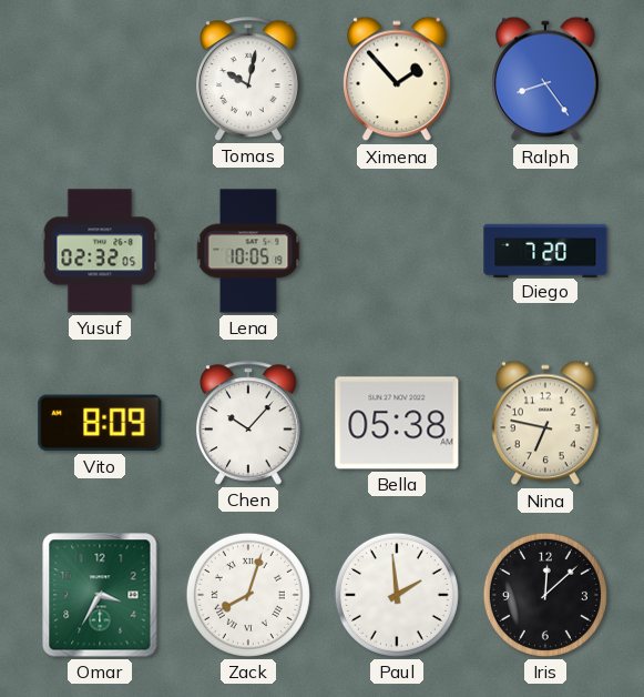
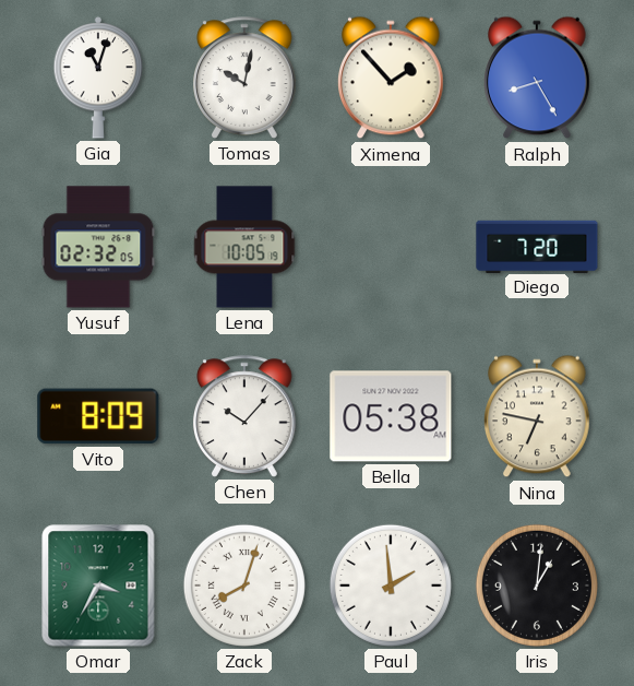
Gia: none -> 11:03 (98, 79)
Ralph: 8:24 -> 8:25 (538, 78)
Iris: 12:08 -> 1:01 (537, 586)
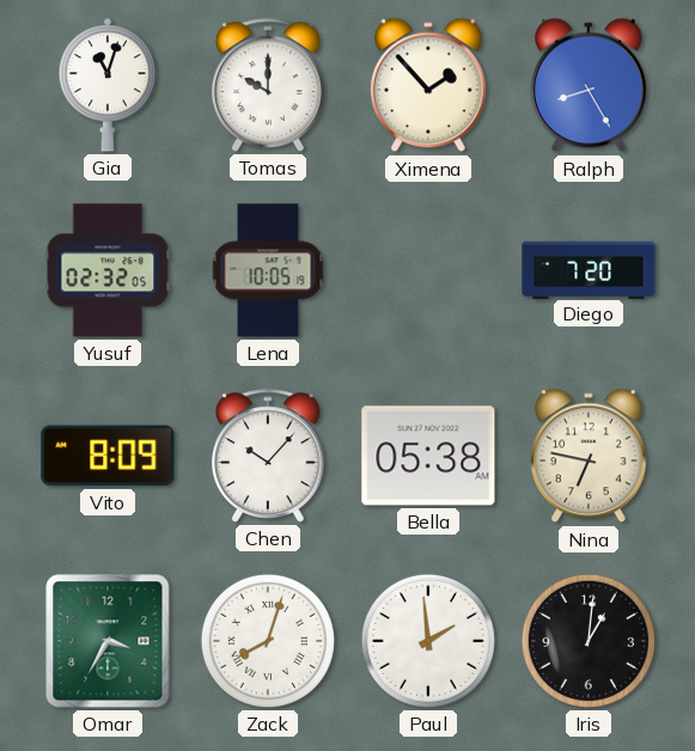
Tomas: 10:02 -> 10:00 (269, 85)
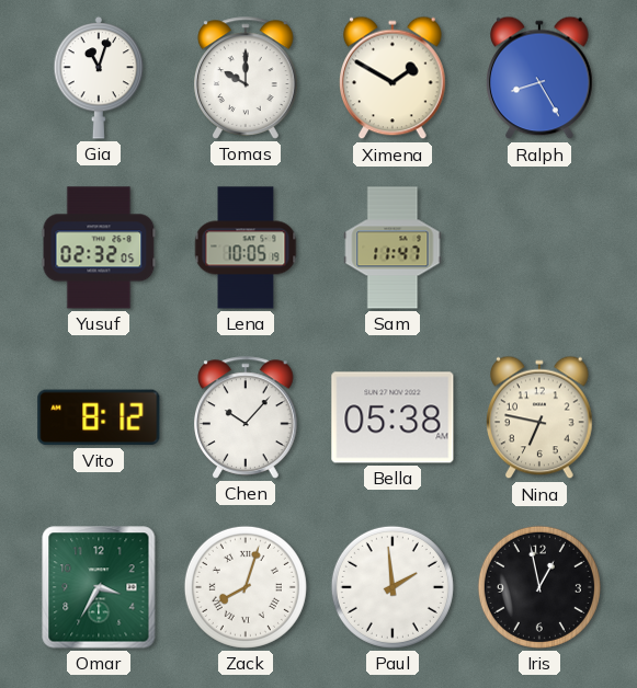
Ximena: 1:53 -> 1:50 (394, 78)
Sam: none -> 11:47 (393, 248)
Diego: 7:20 -> none (589, 269)
Vito: 8:09 -> 8:12 (99, 417)
Iris: 1:01 -> 12:58 (539, 587)
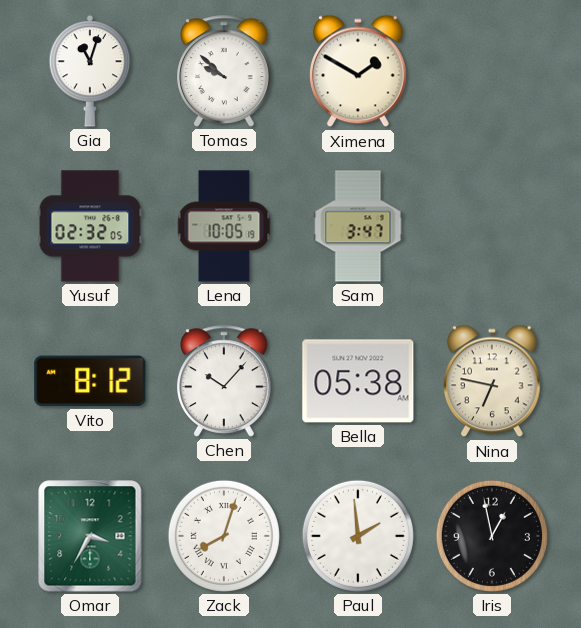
Tomas: 10:00 -> 9:52 (225, 71)
Ralph: 8:25 -> none (541, 78)
Sam: 11:47 -> 3:47 (358, 226)
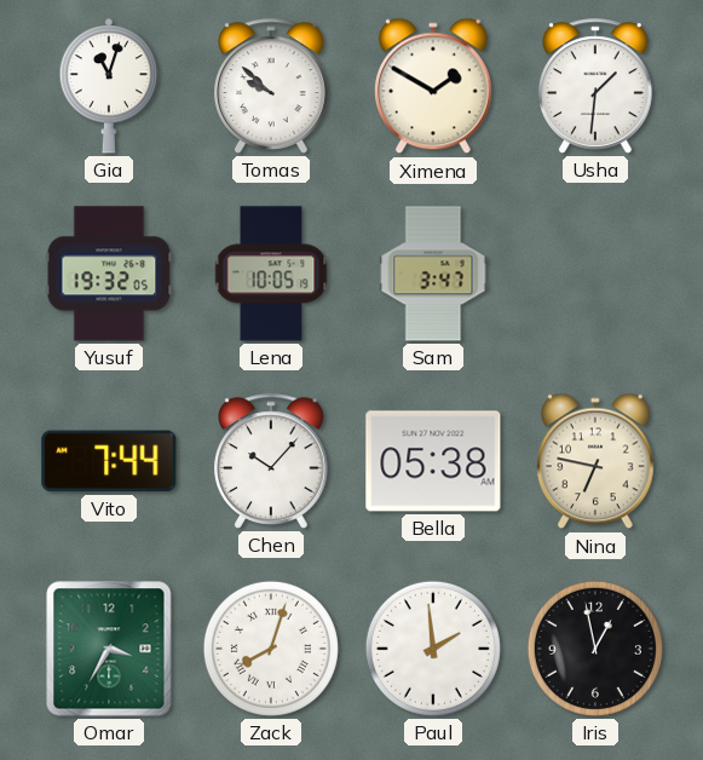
Usha: none -> 1:31 (597, 86)
Yusuf: 02:32 -> 19:32 (109, 274)
Vito: 8:12 -> 7:44 (109, 461)
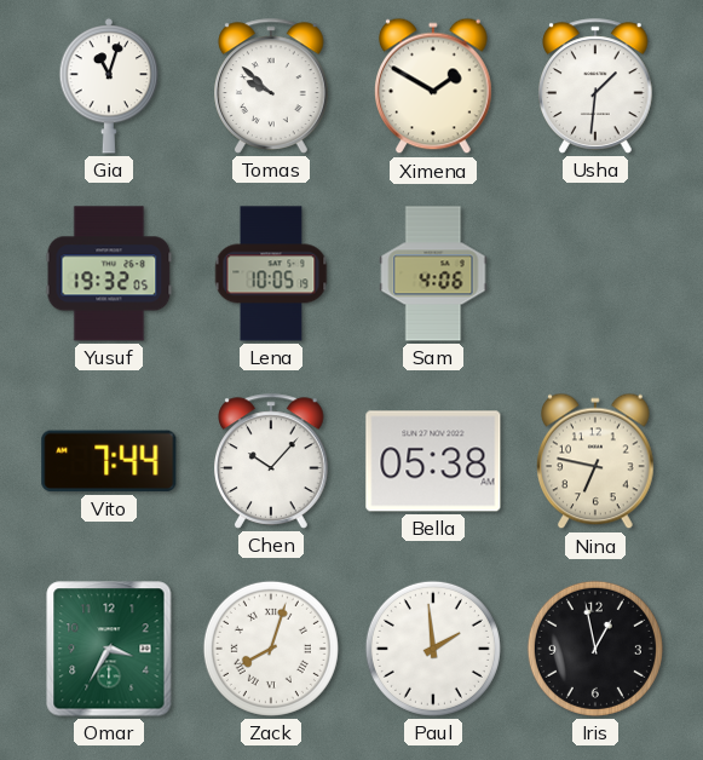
Sam: 3:47 -> 4:06 (433, 274)
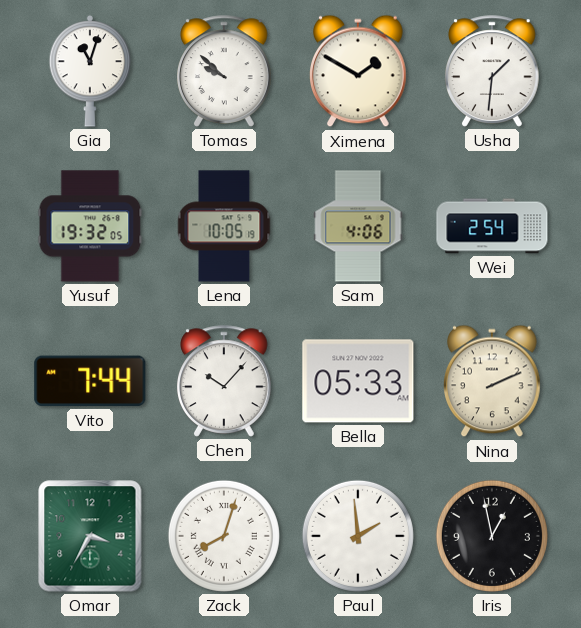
Wei: none -> 2:54 (492, 226)
Bella: 05:38 -> 05:33 (358, 381)
Nina: 6:47 -> 2:11 (493, 381)
